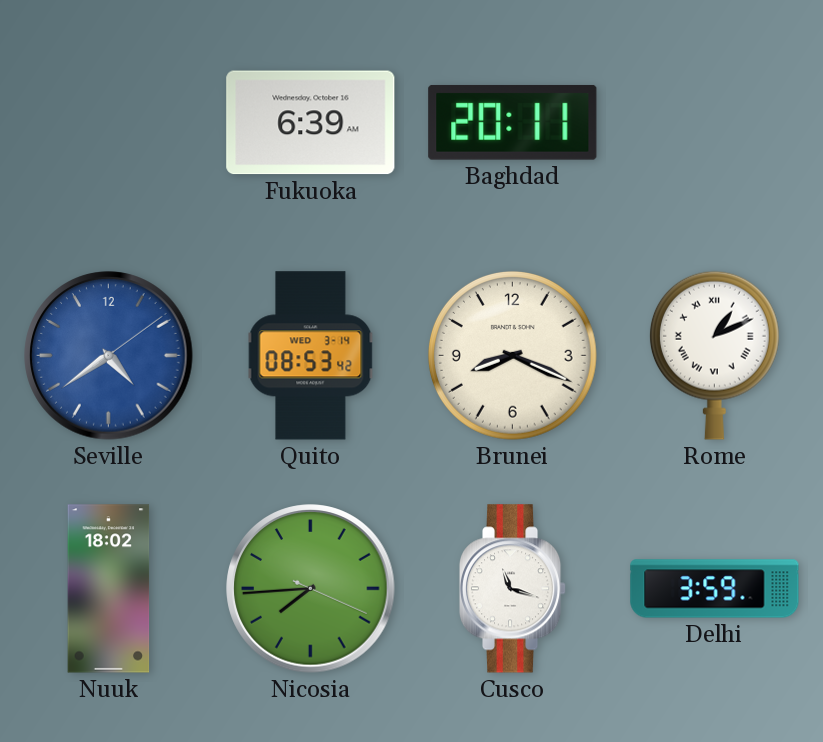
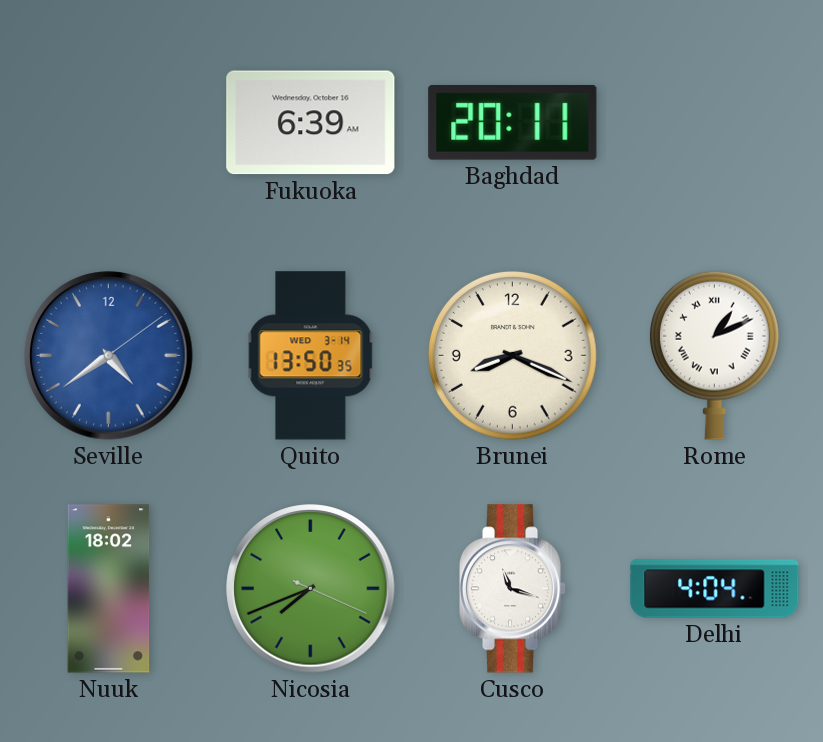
Quito: 08:53 -> 13:50 (311, 356)
Nicosia: 7:44 -> 7:41 (311, 589)
Delhi: 3:59 -> 4:04 (715, 589)
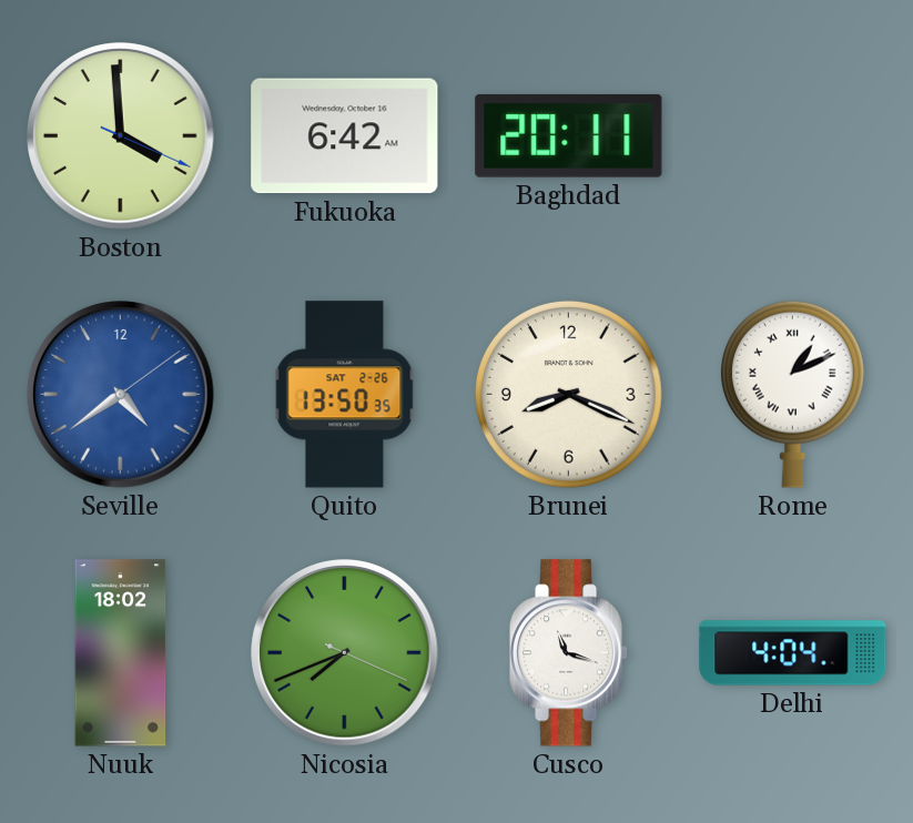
Boston: none -> 3:59 (121, 136)
Fukuoka: 6:39 -> 6:42 (345, 136)
Quito date: WED 3-14 -> SAT 2-26 (345, 395)
